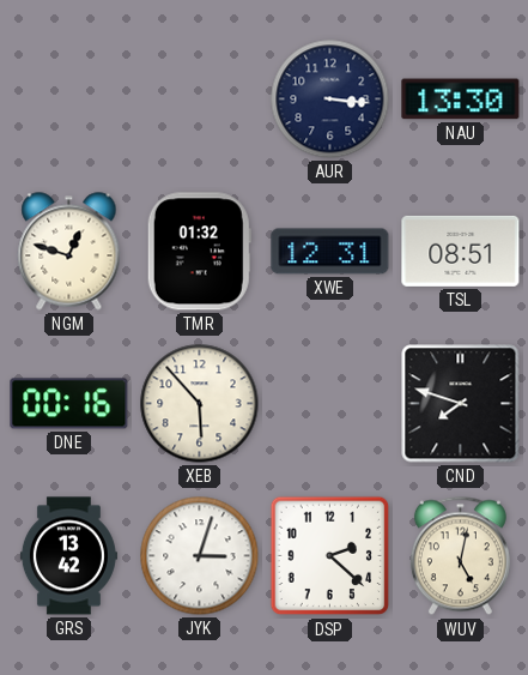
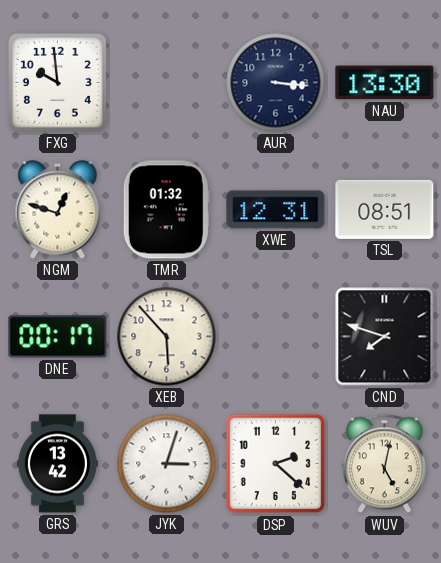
FXG: none -> 9:59 (57, 82)
DNE: 00:16 -> 00:17 (58, 337)
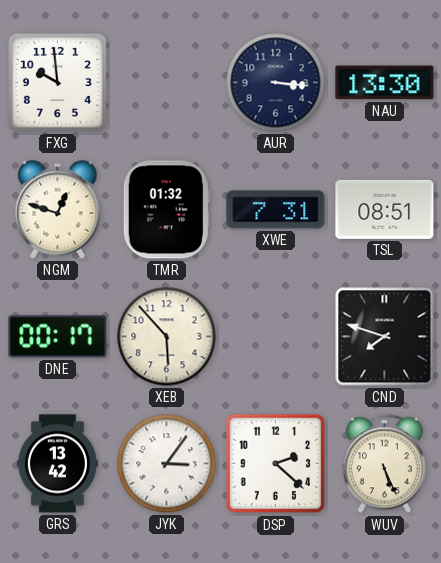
XWE: 12:31 -> 7:31 (276, 210)
JYK: 3:03 -> 3:06 (167, 464)
WUV: 5:02 -> 5:26 (384, 464)
